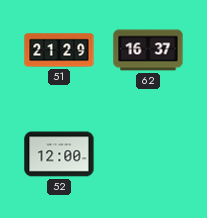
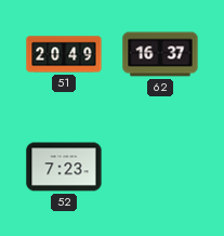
51: 21:29 -> 20:49 (64, 54)
52: 12:00 -> 7:23 (64, 167)
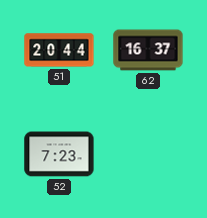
51: 20:49 -> 20:44 (59, 50)
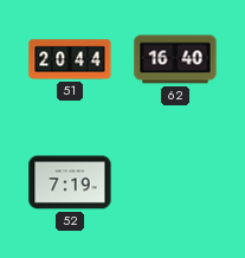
62: 16:37 -> 16:40 (175, 59)
52: 7:23 -> 7:19 (70, 182)
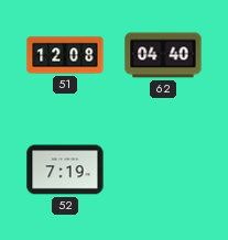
51: 20:44 -> 12:08 (65, 55)
62: 16:40 -> 04:40 (163, 55)
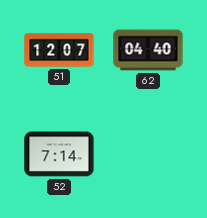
51: 12:08 -> 12:07 (59, 50)
52: 7:19 -> 7:14 (59, 154)
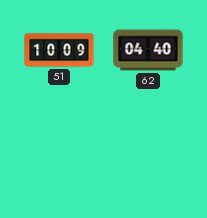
51: 12:07 -> 10:09 (59, 50)
52: 7:14 -> none (59, 154)
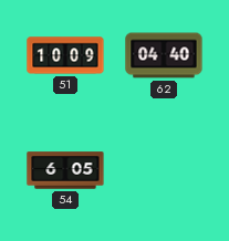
54: none -> 6:05 (65, 170)
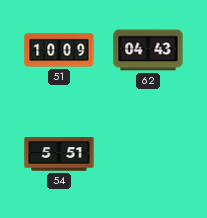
62: 04:40 -> 04:43 (148, 50)
54: 6:05 -> 5:51 (59, 154)
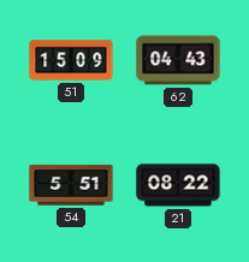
51: 10:09 -> 15:09 (71, 60)
21: none -> 08:22 (178, 185)
